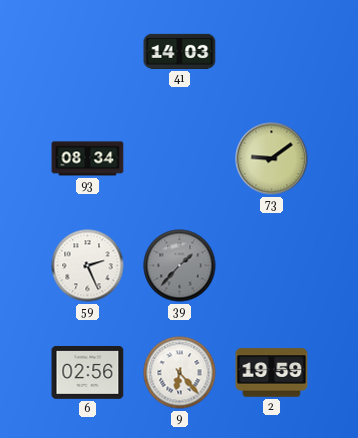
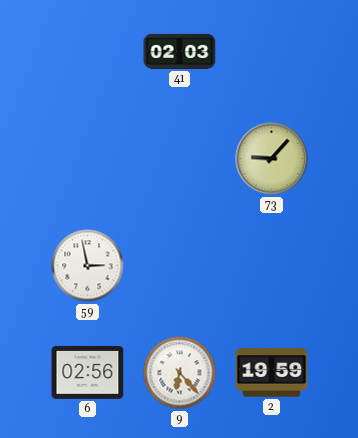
41: 14:03 -> 02:03 (180, 51)
93: 08:34 -> none (88, 159)
73: 9:09 -> 9:07 (272, 159)
59: 2:26 -> 2:58 (88, 266)
39: 1:37 -> none (180, 266)
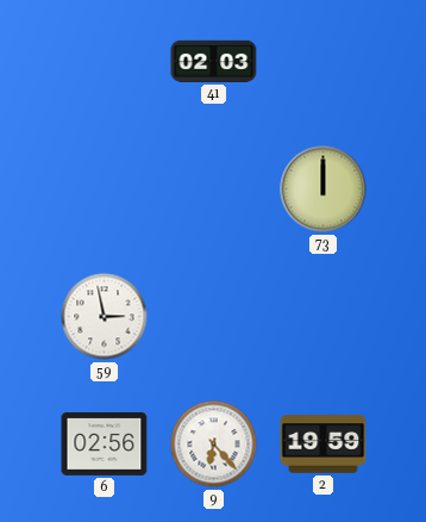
73: 9:07 -> 12:00 (324, 189)
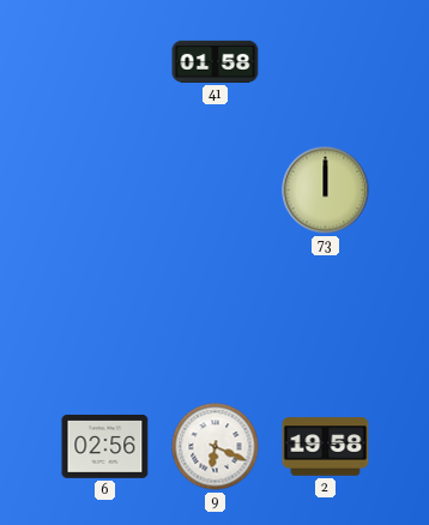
41: 02:03 -> 01:58 (216, 61)
59: 2:58 -> none (105, 317)
9: 6:23 -> 6:19 (216, 447)
2: 19:59 -> 19:58 (326, 447)
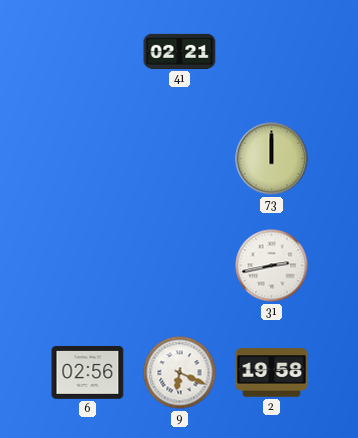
41: 01:58 -> 02:21 (180, 51)
31: none -> 2:43 (272, 266)
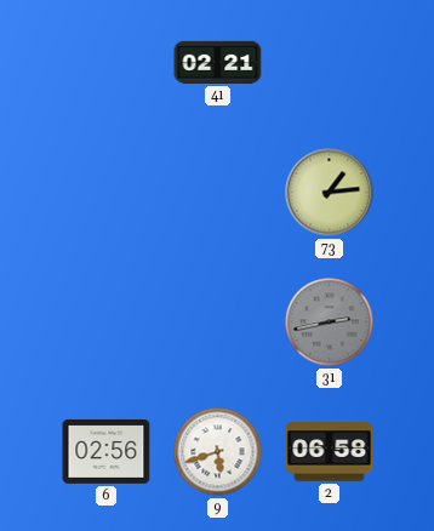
73: 12:00 -> 1:14 (330, 193)
31 dial: white -> grey (330, 322)
9: 6:19 -> 5:42 (218, 452)
2: 19:58 -> 06:58 (330, 452)
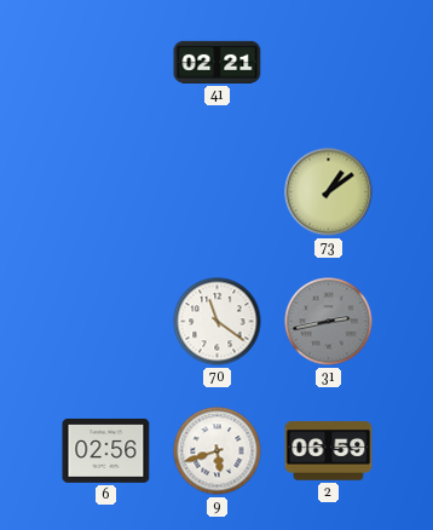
73: 1:14 -> 1:09 (329, 192)
70: none -> 11:21 (218, 322)
2: 06:58 -> 06:59 (329, 451)
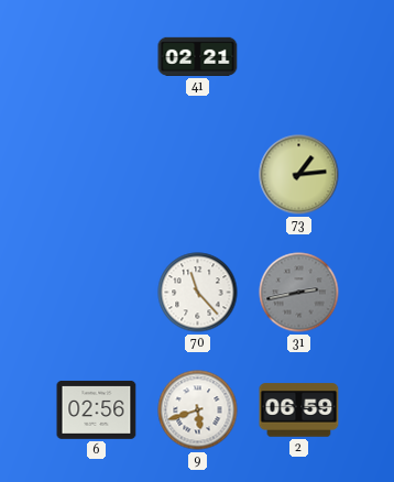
73: 1:09 -> 1:14 (299, 175)
70: 11:21 -> 11:23 (198, 293)
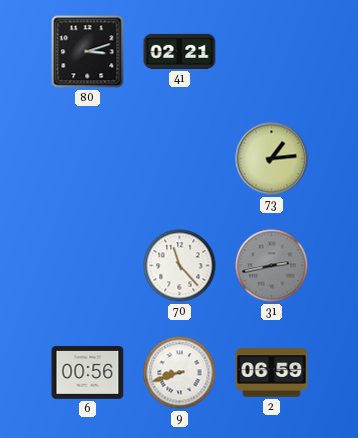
80: none -> 3:12 (88, 52)
6: 02:56 -> 00:56 (88, 372)
9: 5:42 -> 8:42 (180, 373)
